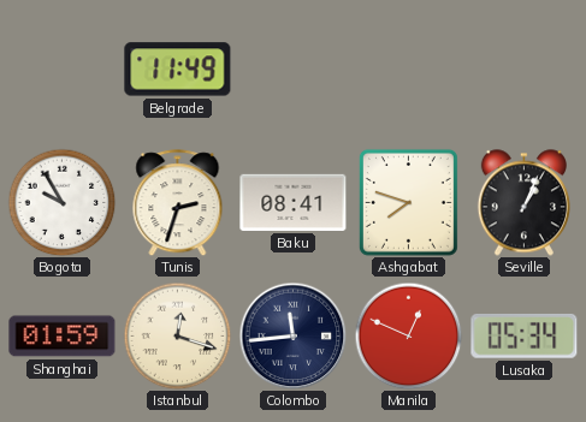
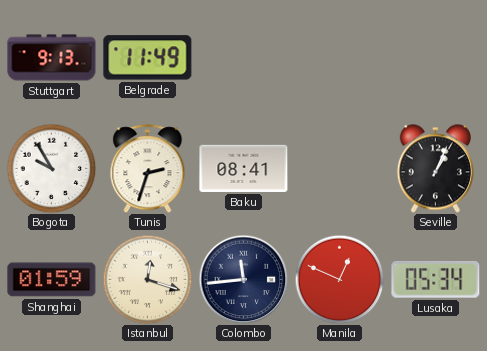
Stuttgart: none -> 9:13 (52, 58)
Ashgabat: 7:48 -> none (408, 202)
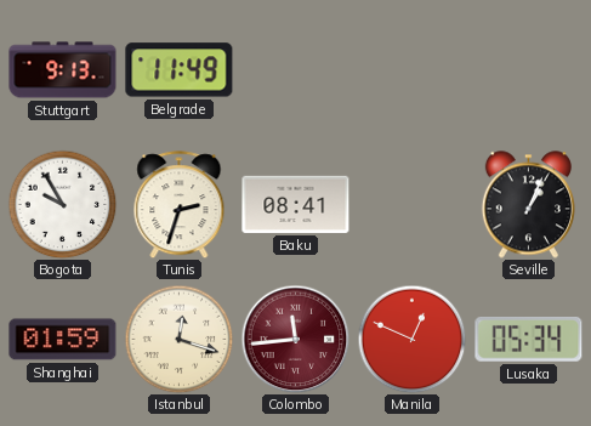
Colombo dial: navy -> burgundy (295, 339)
